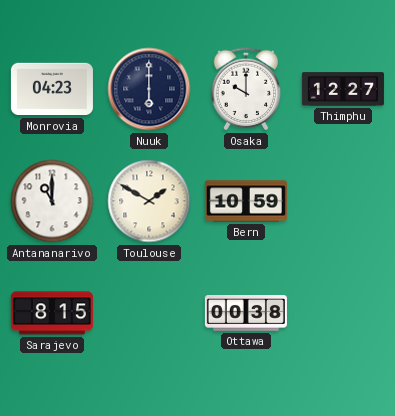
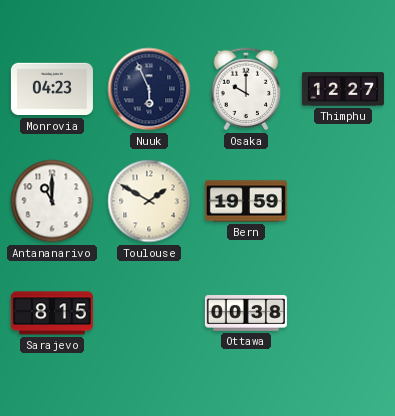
Nuuk: 6:00 -> 5:56 (149, 89)
Bern: 10:59 -> 19:59 (246, 201)
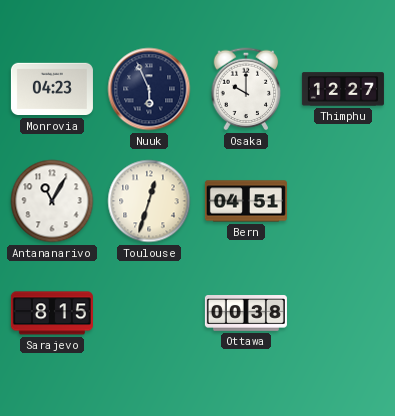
Antananarivo: 11:00 -> 11:05 (52, 201)
Toulouse: 1:50 -> 12:33 (149, 201)
Bern: 19:59 -> 04:51 (246, 201)
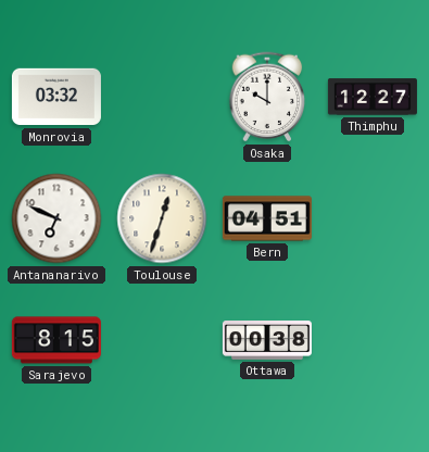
Monrovia: 04:23 -> 03:32 (56, 97)
Nuuk: 5:56 -> none (149, 89)
Antananarivo: 11:05 -> 6:49 (56, 218)
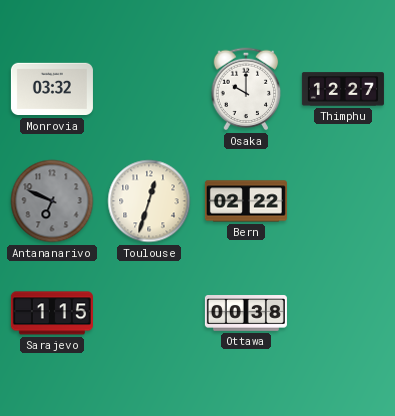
Antananarivo dial: white -> grey (52, 201)
Bern: 04:51 -> 02:22 (246, 201)
Sarajevo: 8:15 -> 1:15 (52, 313)
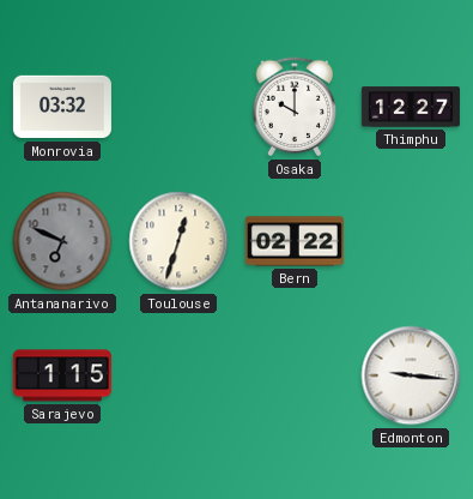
Ottawa: 00:38 -> none (246, 314)
Edmonton: none -> 9:16 (411, 375)
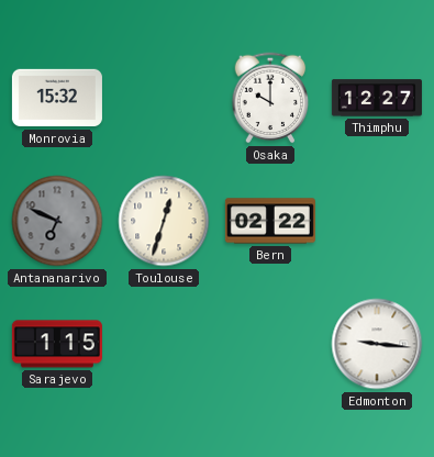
Monrovia: 03:32 -> 15:32 (57, 98)
